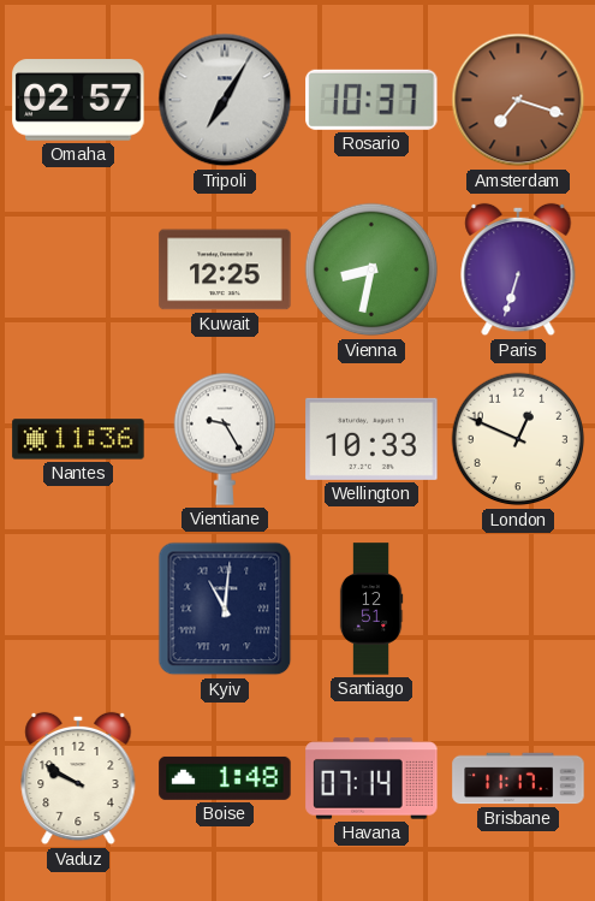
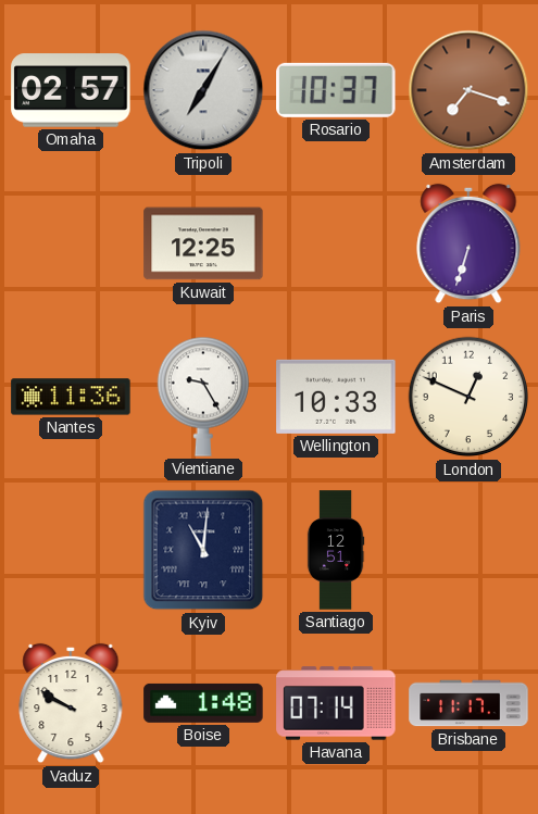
Vienna: 8:32 -> none (371, 269)
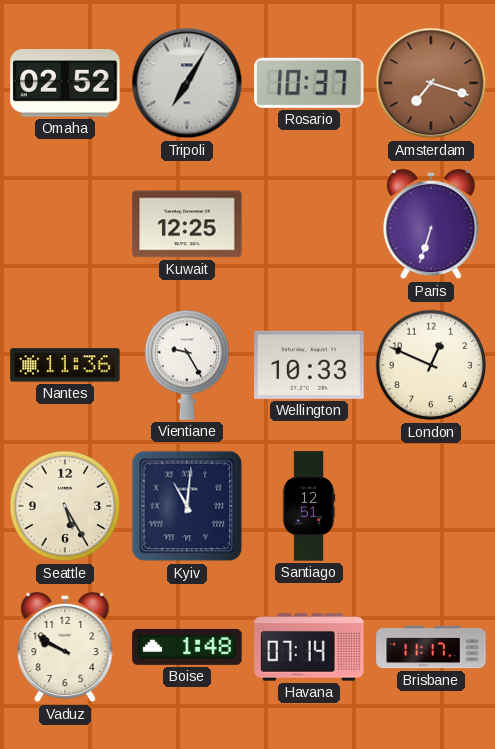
Omaha: 02:57 -> 02:52 (65, 83)
Seattle: none -> 5:25 (65, 506)
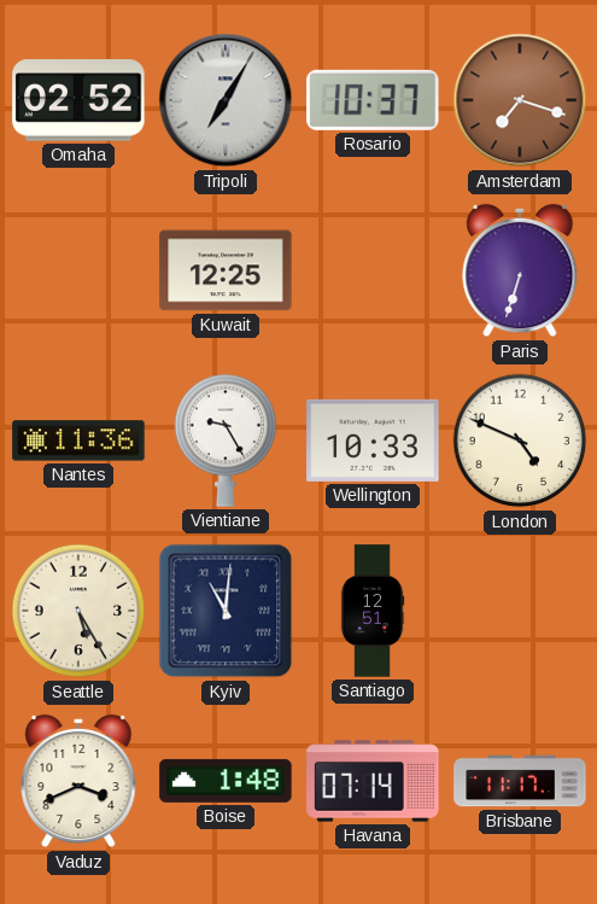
London: 12:49 -> 4:49 (520, 441)
Vaduz: 9:50 -> 3:41 (78, 781)
